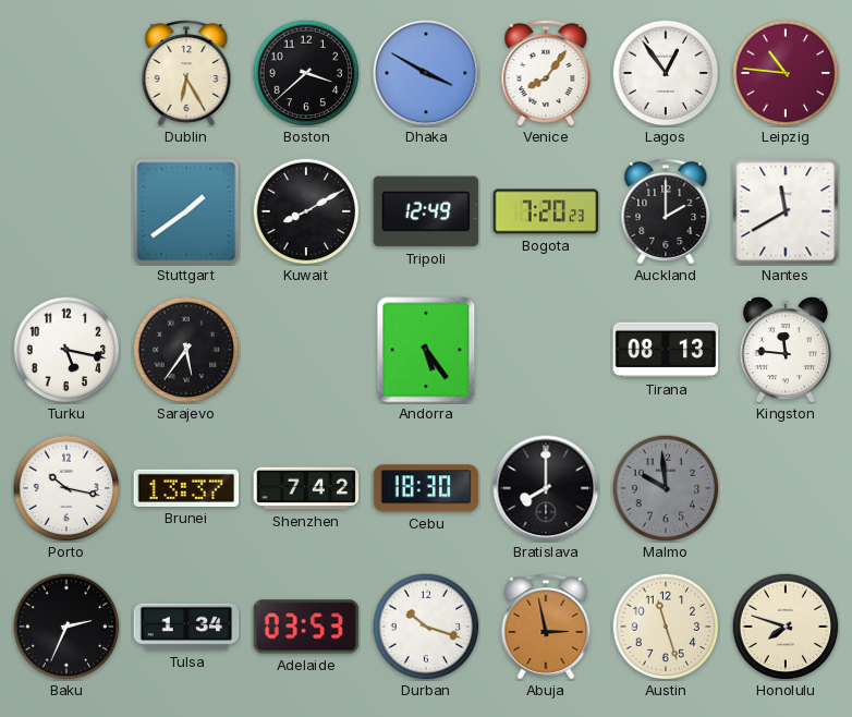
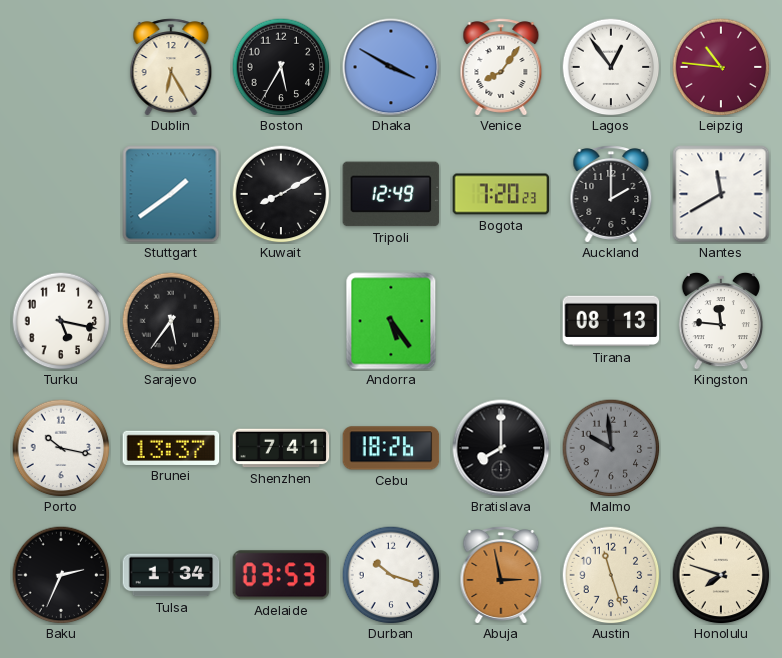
Boston: 3:38 -> 5:35 (281, 67)
Shenzhen: 7:42 -> 7:41 (281, 448)
Cebu: 18:30 -> 18:26 (391, 448)
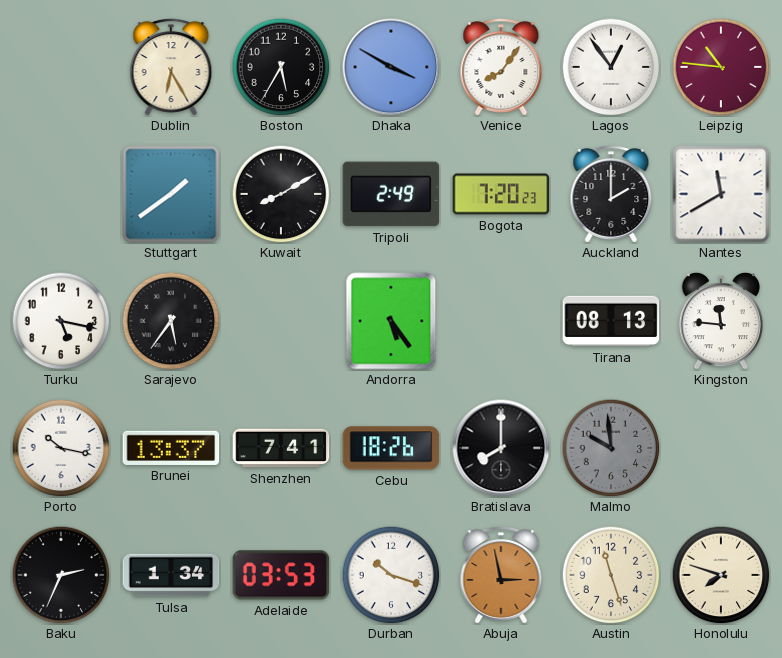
Tripoli: 12:49 -> 2:49 (391, 194)
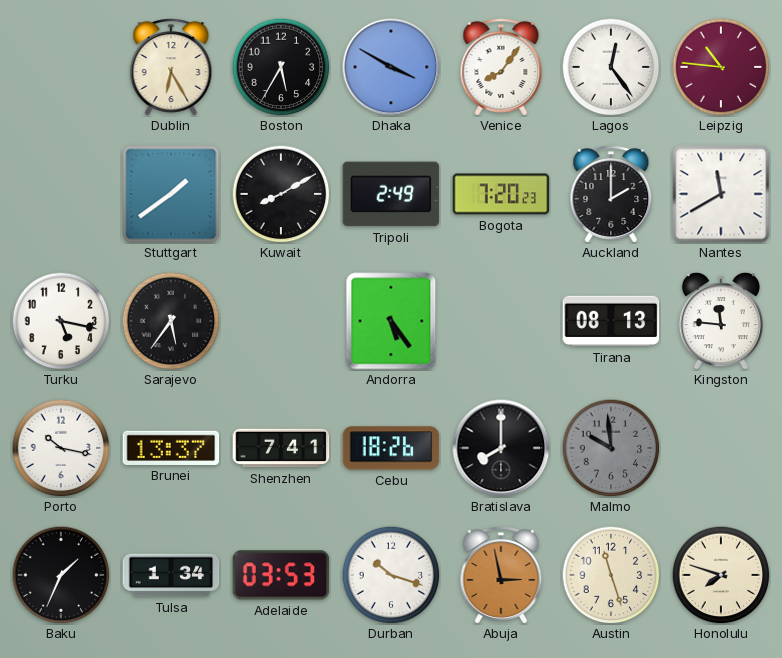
Lagos: 12:54 -> 12:24 (611, 67)
Baku: 2:34 -> 1:34 (61, 575)
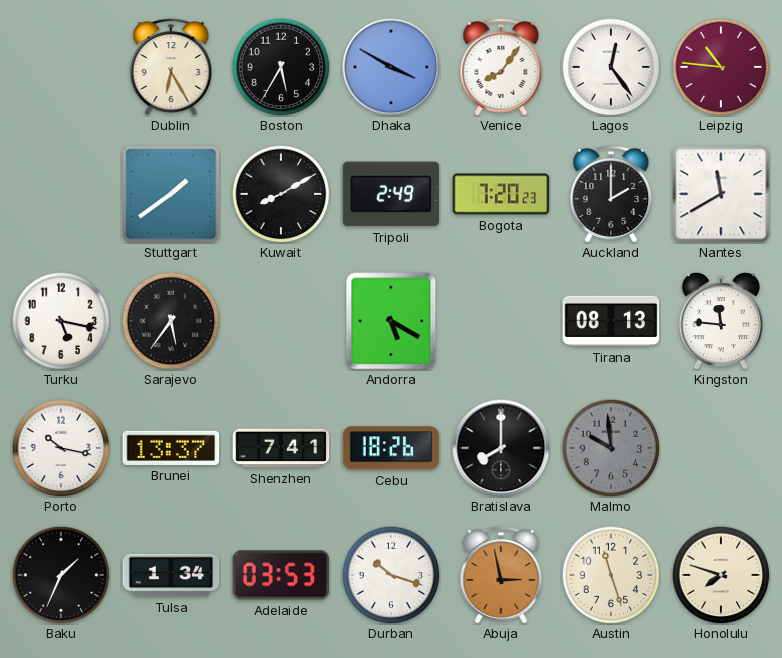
Andorra: 5:24 -> 5:20 (391, 321)
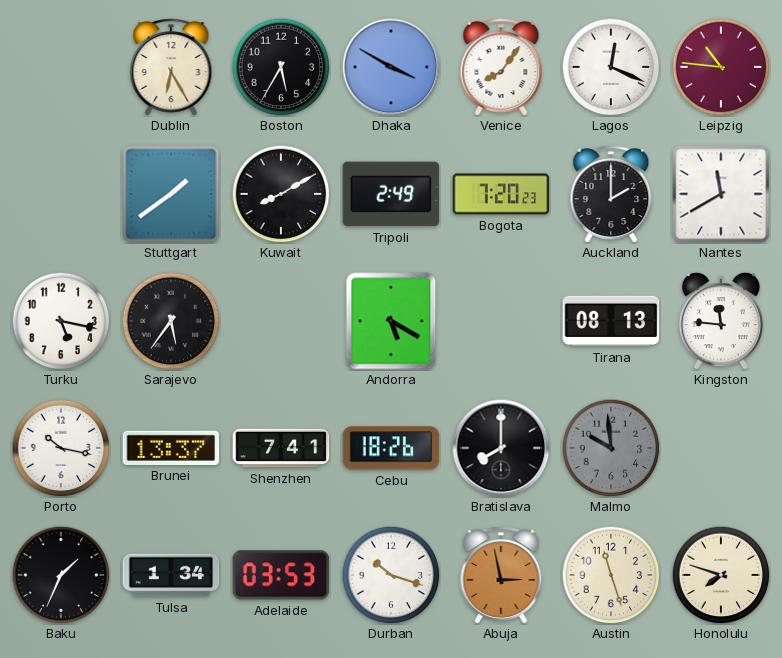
Lagos: 12:24 -> 12:19 (611, 67)
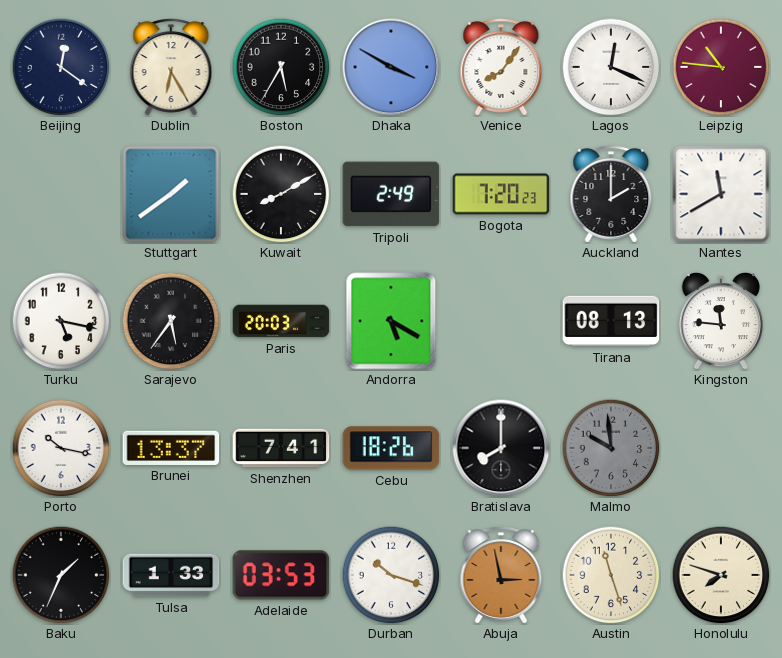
Beijing: none -> 12:21 (61, 67)
Paris: none -> 20:03 (281, 321)
Tulsa: 1:34 -> 1:33 (171, 575)
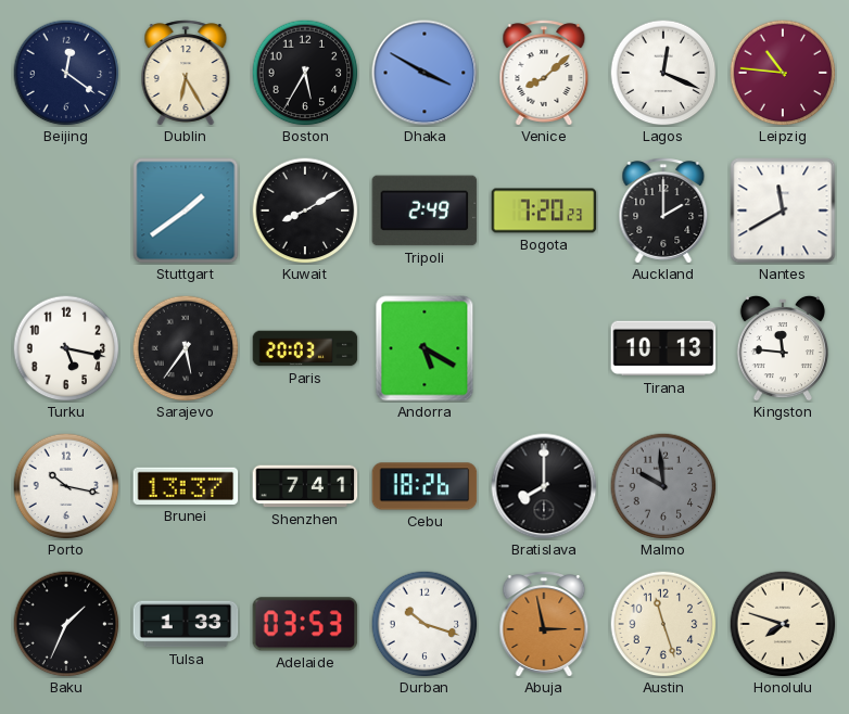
Venice: 8:06 -> 8:08 (544, 73)
Tirana: 08:13 -> 10:13 (663, 348)
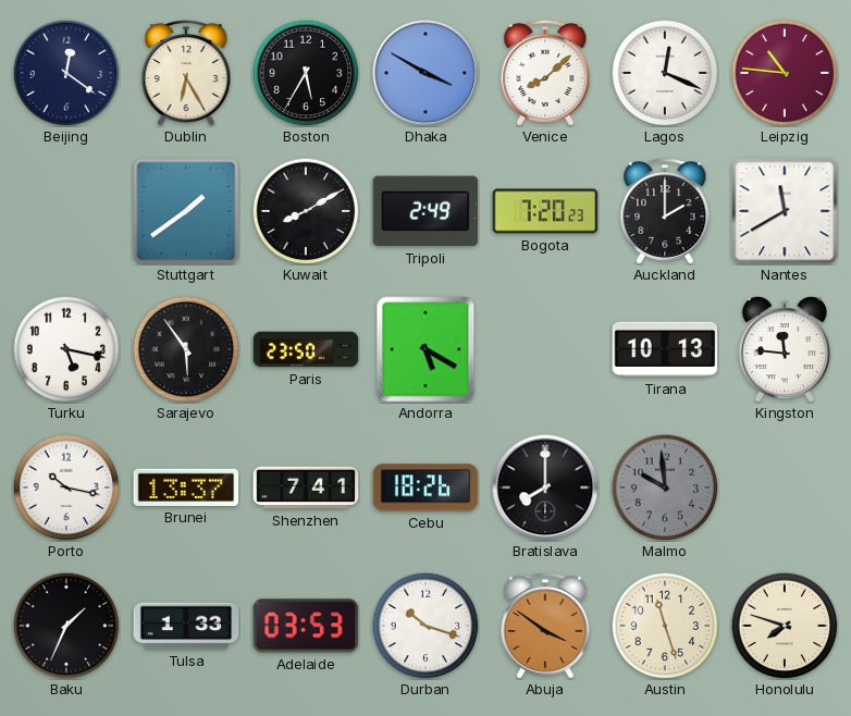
Sarajevo: 5:36 -> 5:54 (186, 349)
Paris: 20:03 -> 23:50 (306, 349)
Abuja: 2:58 -> 3:51 (545, 626)
